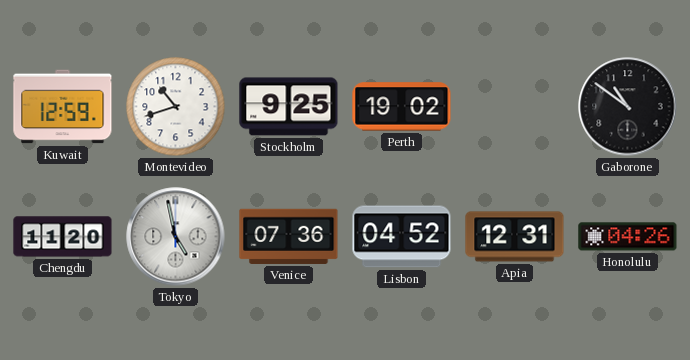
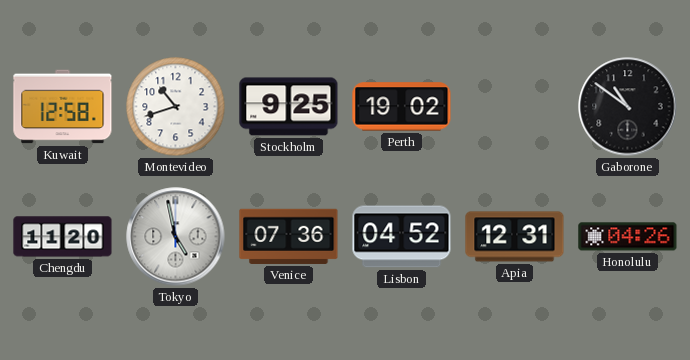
Kuwait: 12:59 -> 12:58 (63, 107)
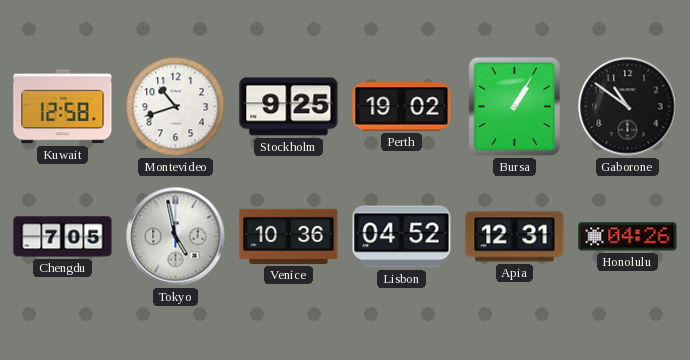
Bursa: none -> 1:05 (514, 106)
Chengdu: 11:20 -> 7:05 (63, 237)
Venice: 07:36 -> 10:36 (289, 236)
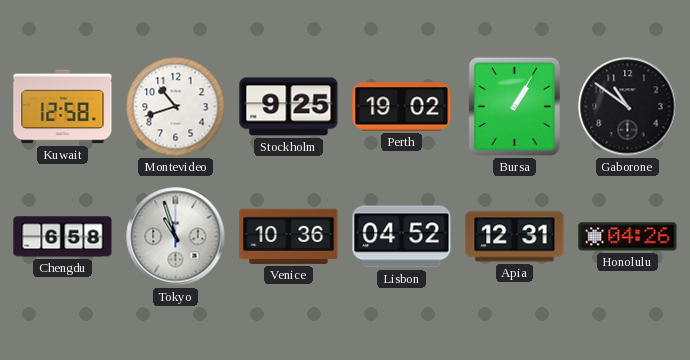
Chengdu: 7:05 -> 6:58 (63, 237)
Tokyo: 4:58 -> 10:57 (176, 237)
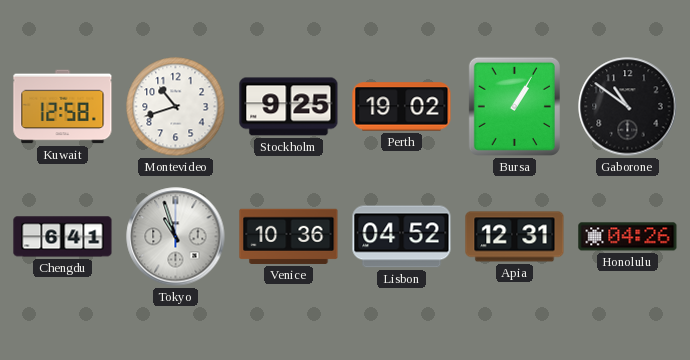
Chengdu: 6:58 -> 6:41 (63, 237)
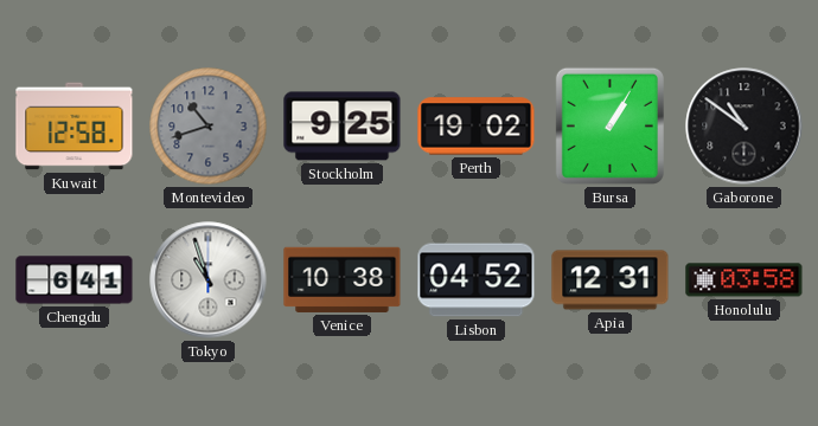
Montevideo dial: white -> grey (209, 127)
Venice: 10:36 -> 10:38 (343, 279)
Honolulu: 04:26 -> 03:58 (744, 280)
